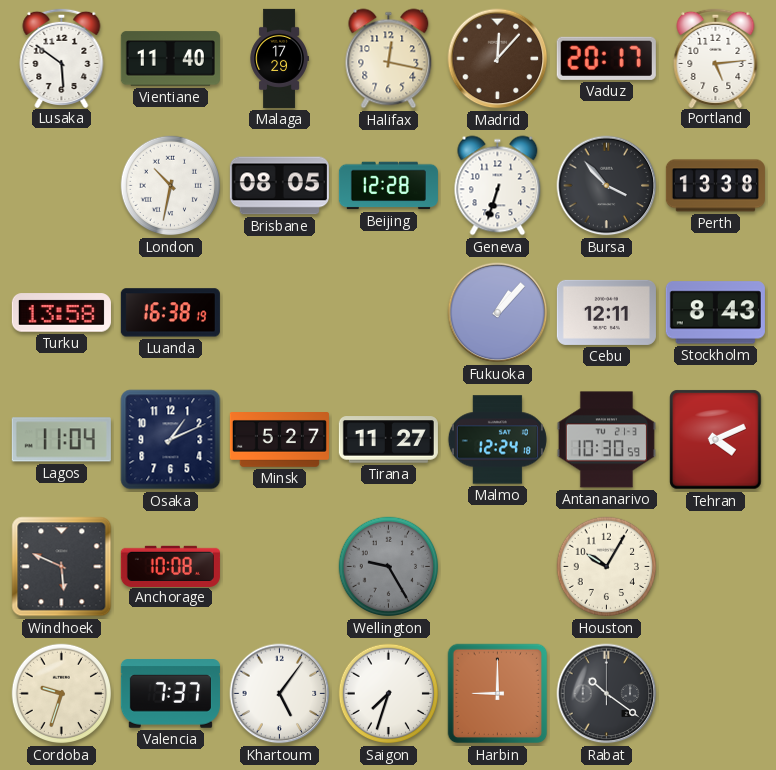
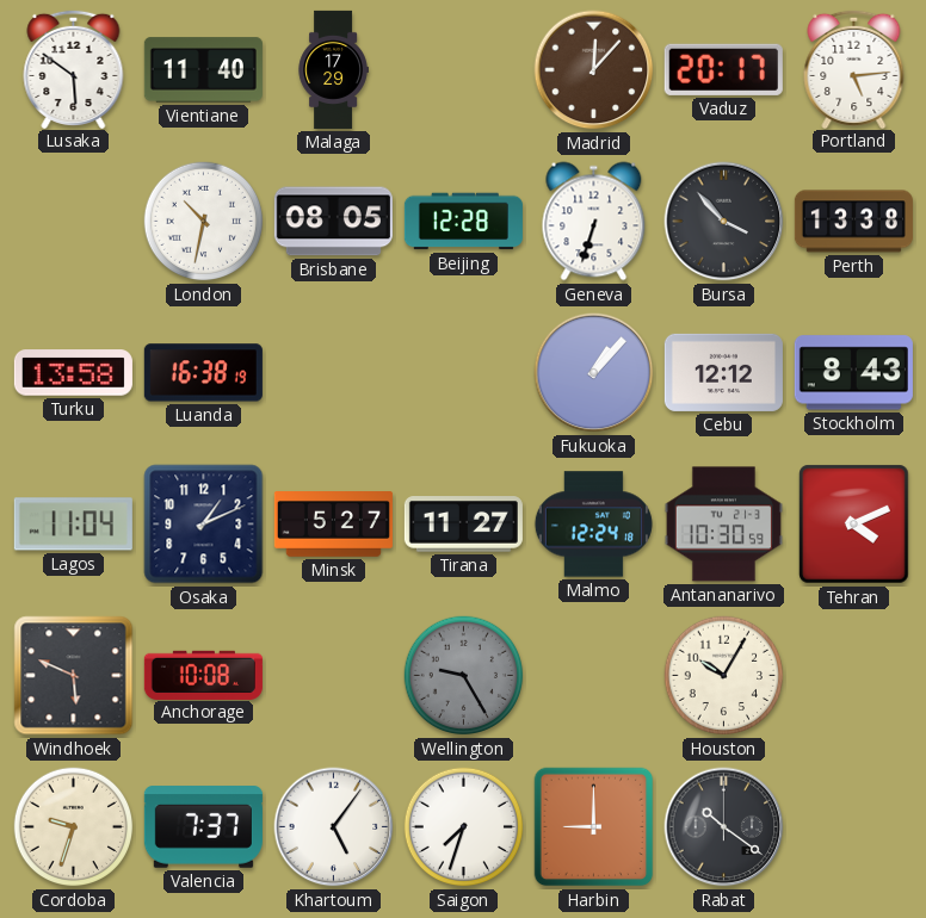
Halifax: 12:17 -> none (389, 59)
Cebu: 12:11 -> 12:12 (723, 372)
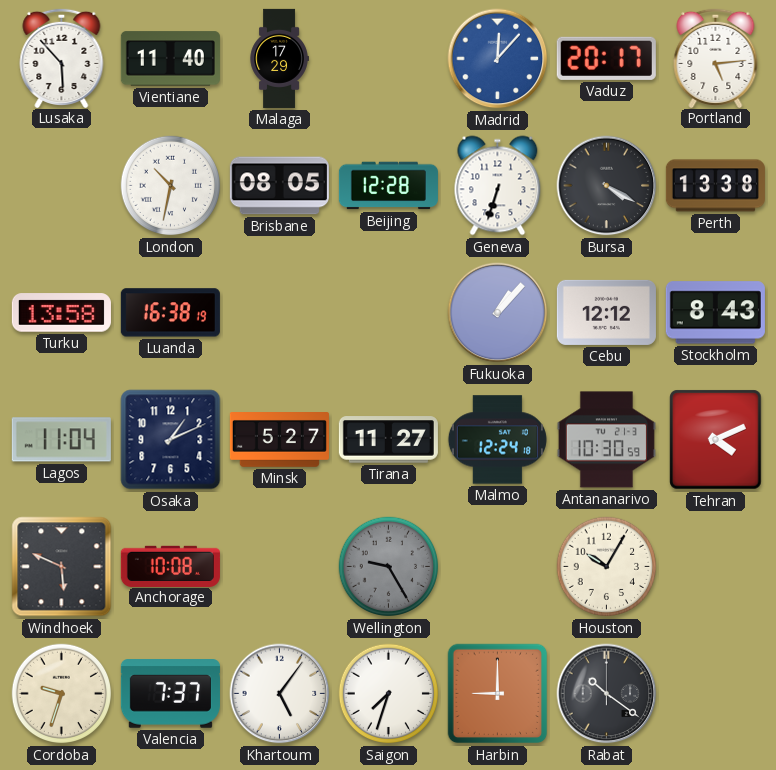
Lusaka: 5:51 -> 5:53 (62, 57)
Madrid dial: brown -> blue (498, 59)
Bursa: 3:53 -> 4:20 (607, 186)
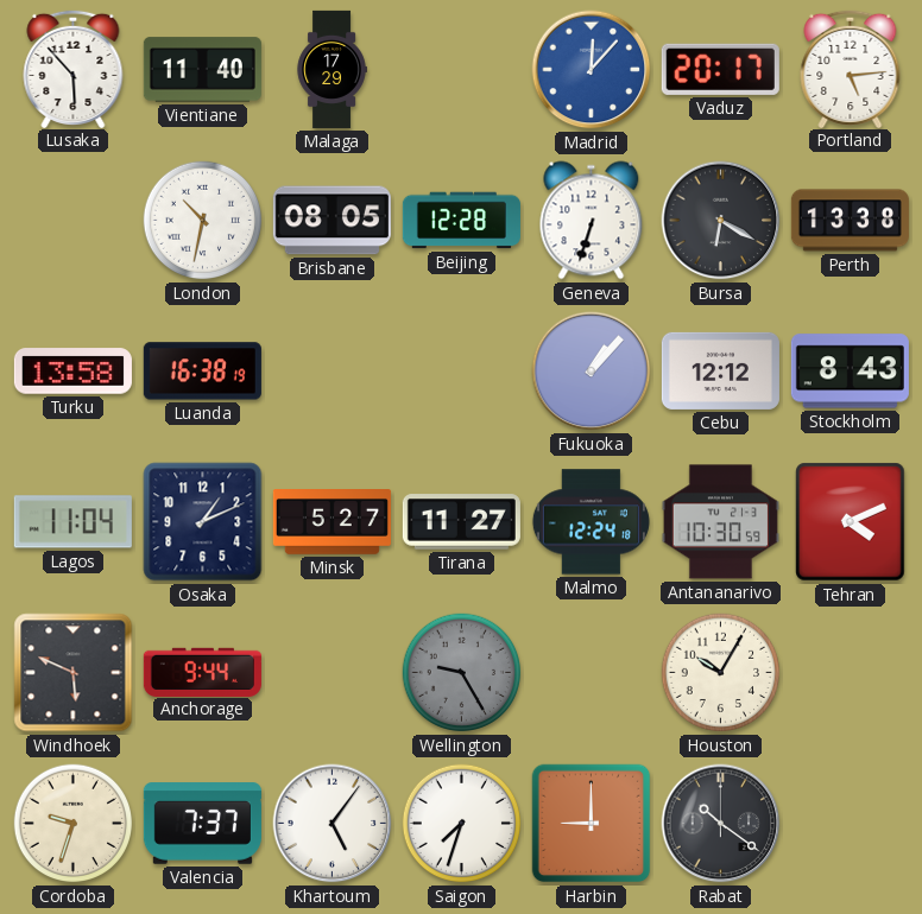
Bursa: 4:20 -> 6:20 (721, 221)
Anchorage: 10:08 -> 9:44 (202, 672)
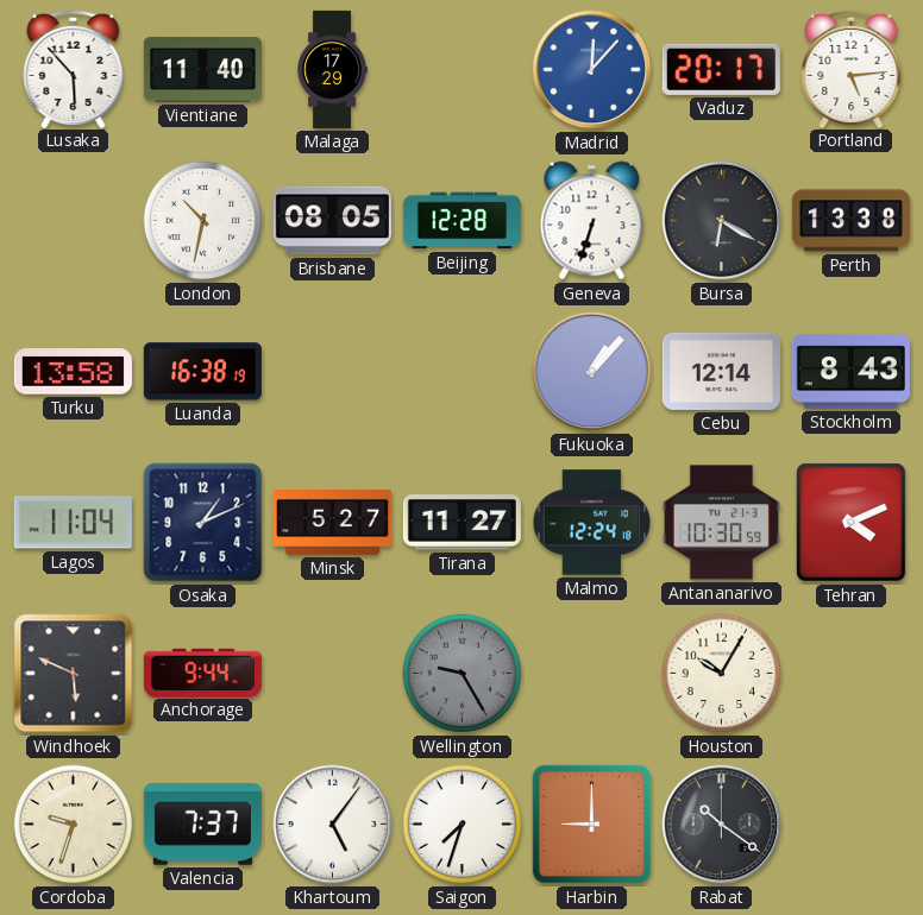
Cebu: 12:12 -> 12:14 (721, 371)
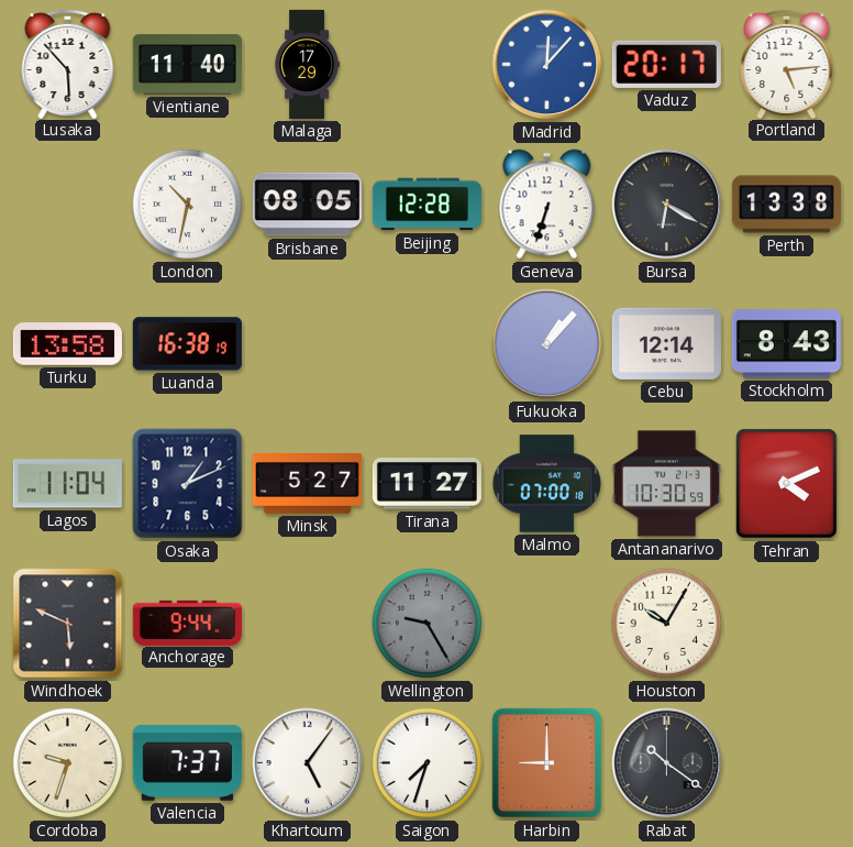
Malmo: 12:24 -> 07:00 (546, 484)
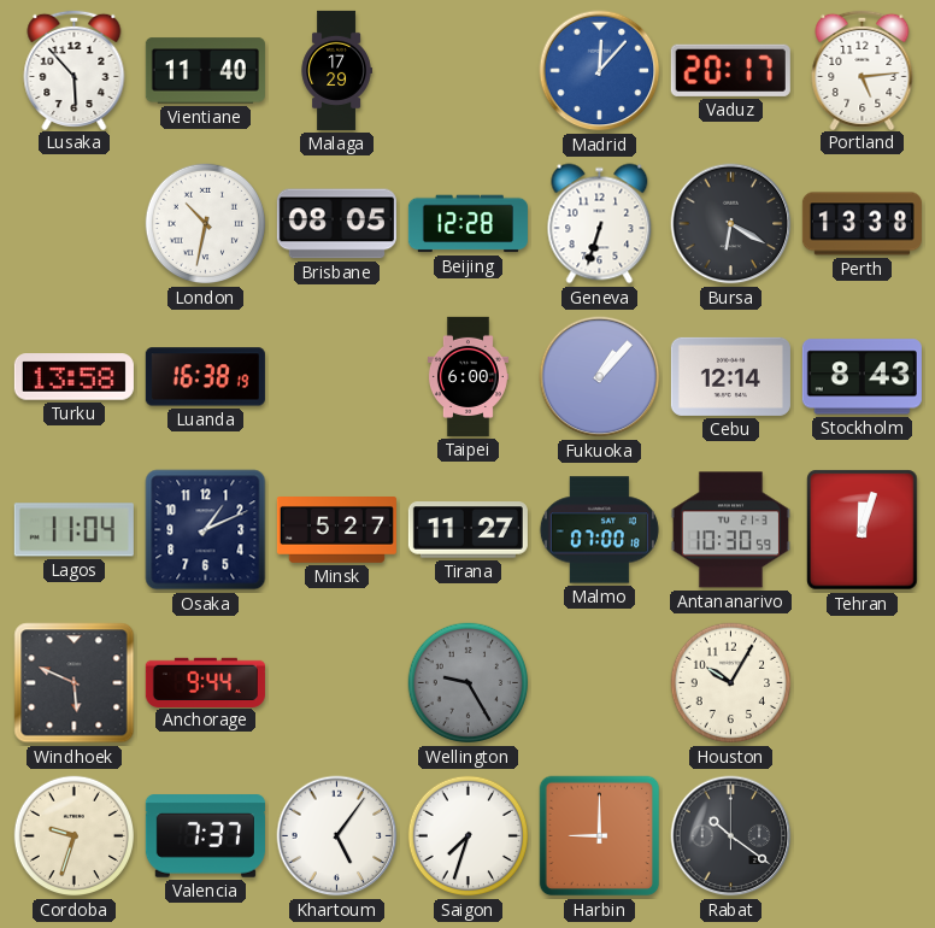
Taipei: none -> 6:00 (467, 376)
Tehran: 4:11 -> 12:03 (863, 530)
